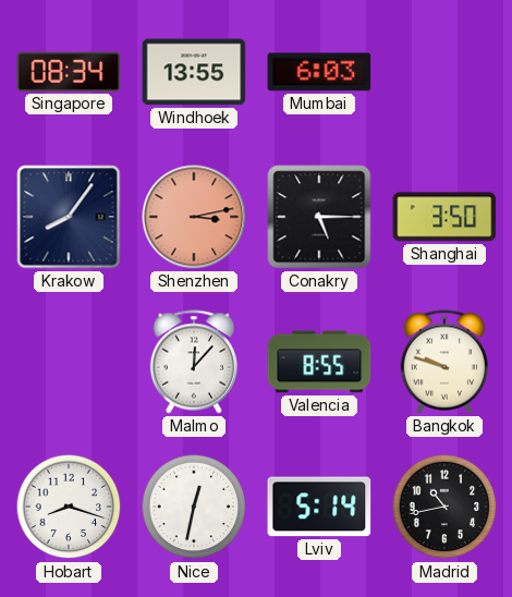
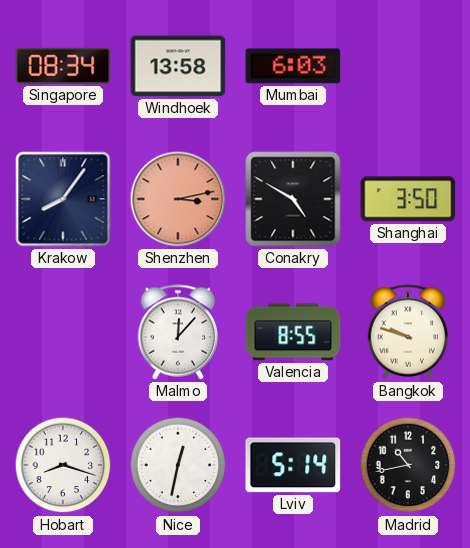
Windhoek: 13:55 -> 13:58 (178, 66)
Conakry: 5:15 -> 4:50 (293, 199)
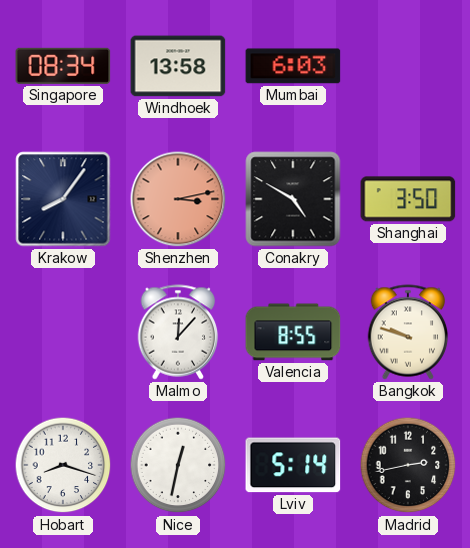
Madrid: 10:43 -> 2:43 (408, 465)
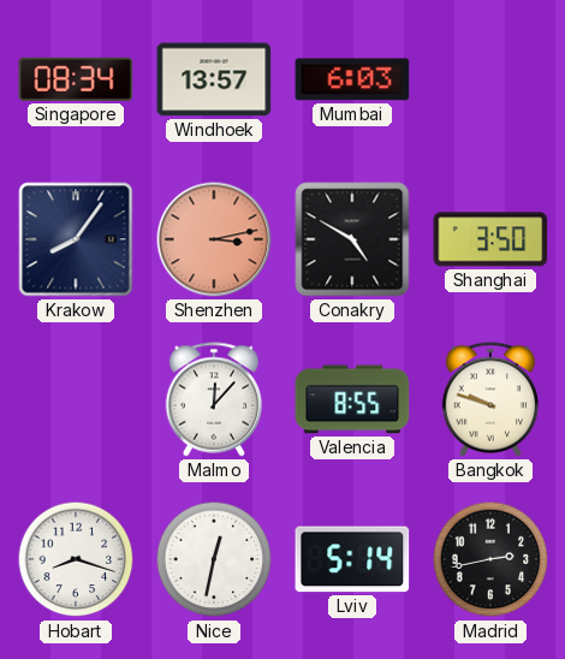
Windhoek: 13:58 -> 13:57 (214, 79)
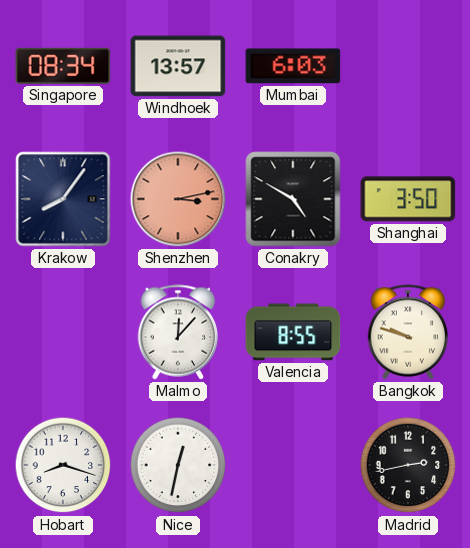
Lviv: 5:14 -> none (352, 559)
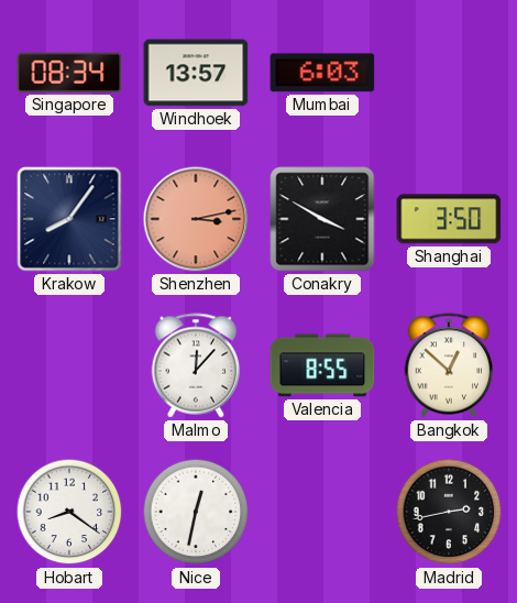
Conakry: 4:50 -> 3:50 (322, 219)
Bangkok: 9:48 -> 12:52 (449, 365)
Hobart: 8:18 -> 8:21 (69, 512)
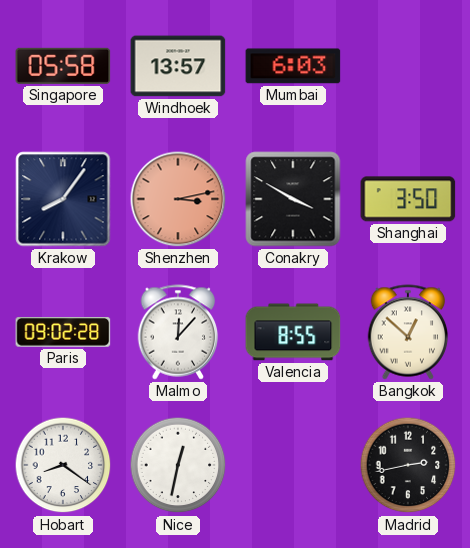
Singapore: 08:34 -> 05:58 (63, 66)
Paris: none -> 09:02 (63, 333)
